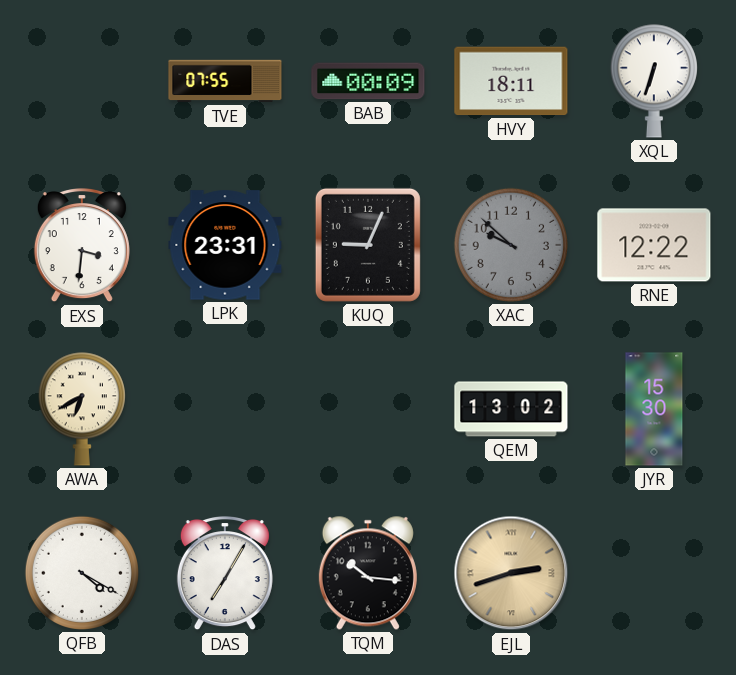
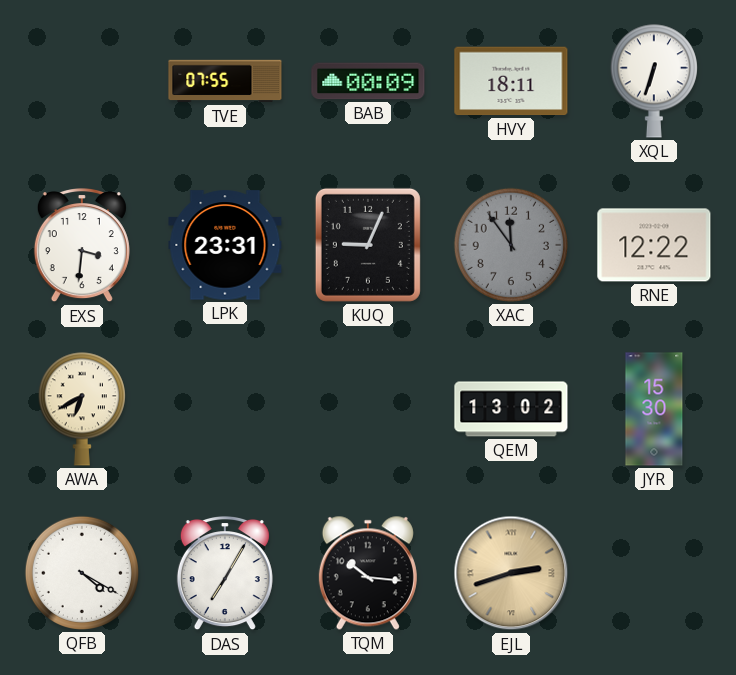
XAC: 9:52 -> 11:54 (511, 245)
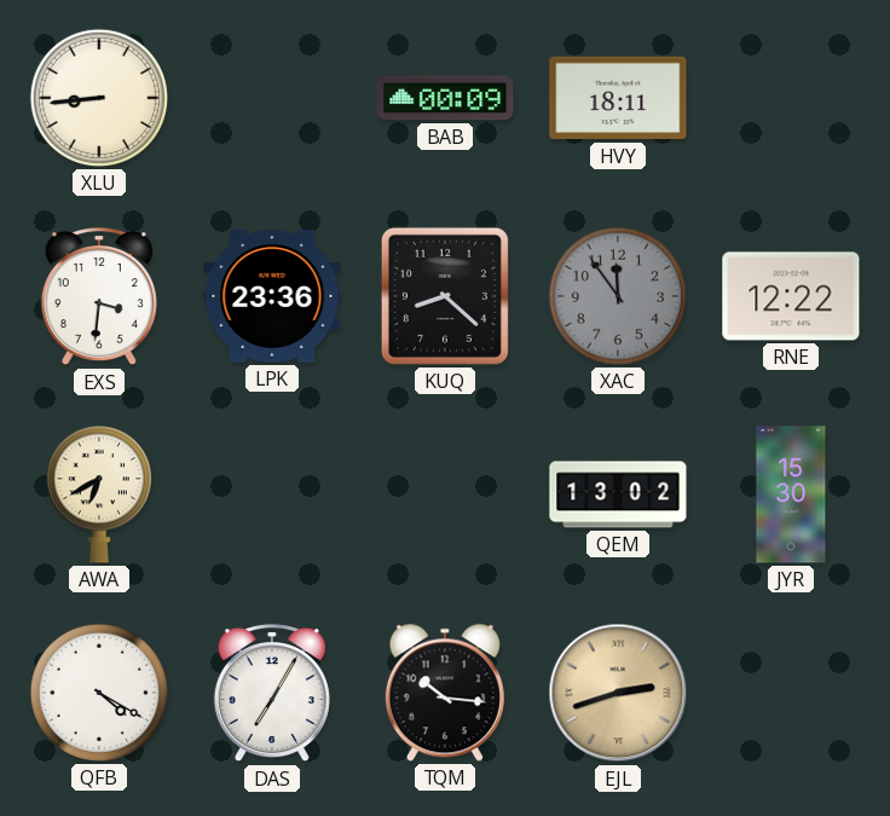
XLU: none -> 8:44 (99, 98)
TVE: 07:55 -> none (225, 81)
XQL: 6:33 -> none (654, 81)
LPK: 23:31 -> 23:36 (272, 296)
KUQ: 9:04 -> 8:22 (445, 296)
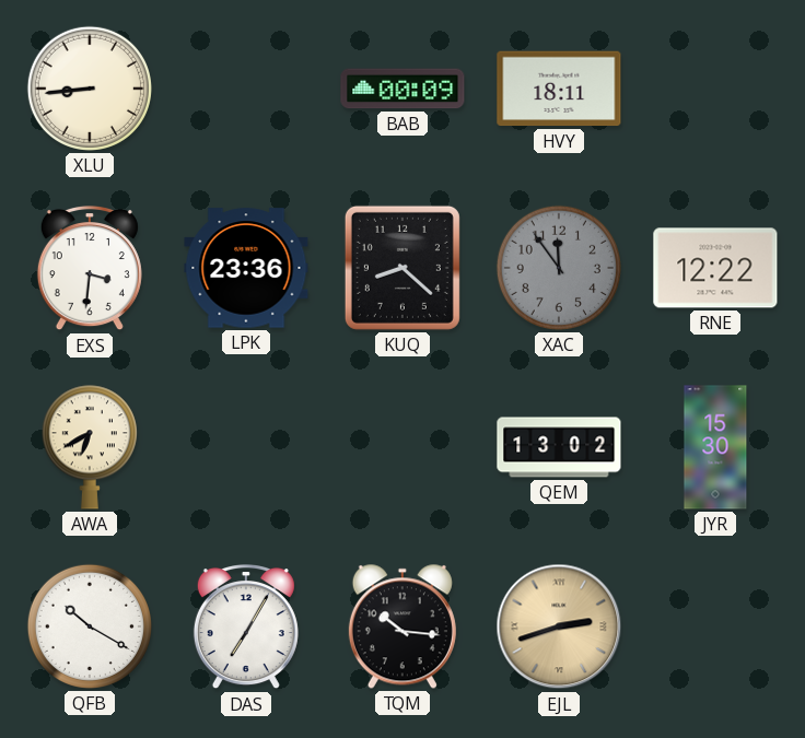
QFB: 4:20 -> 10:20 (90, 626)
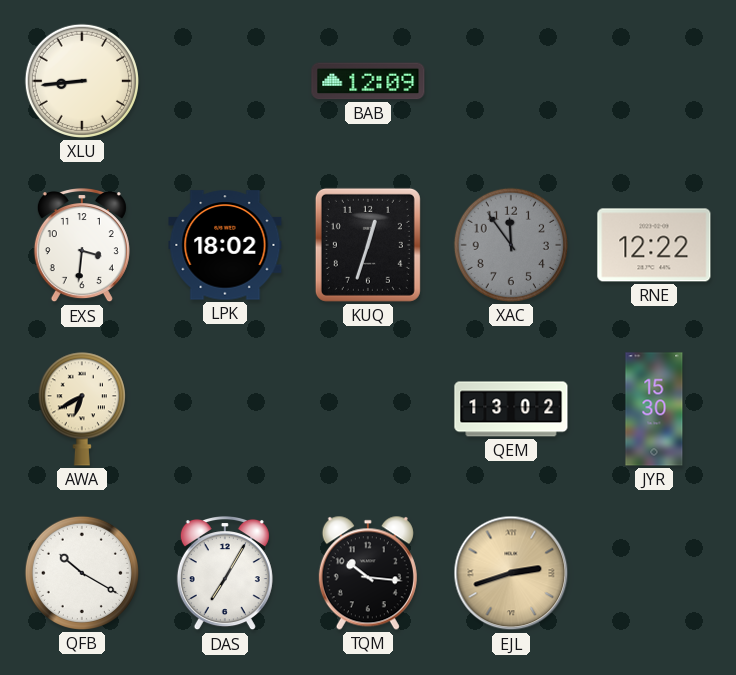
BAB: 00:09 -> 12:09 (368, 81)
HVY: 18:11 -> none (559, 89)
LPK: 23:36 -> 18:02 (225, 245)
KUQ: 8:22 -> 12:33 (368, 245)
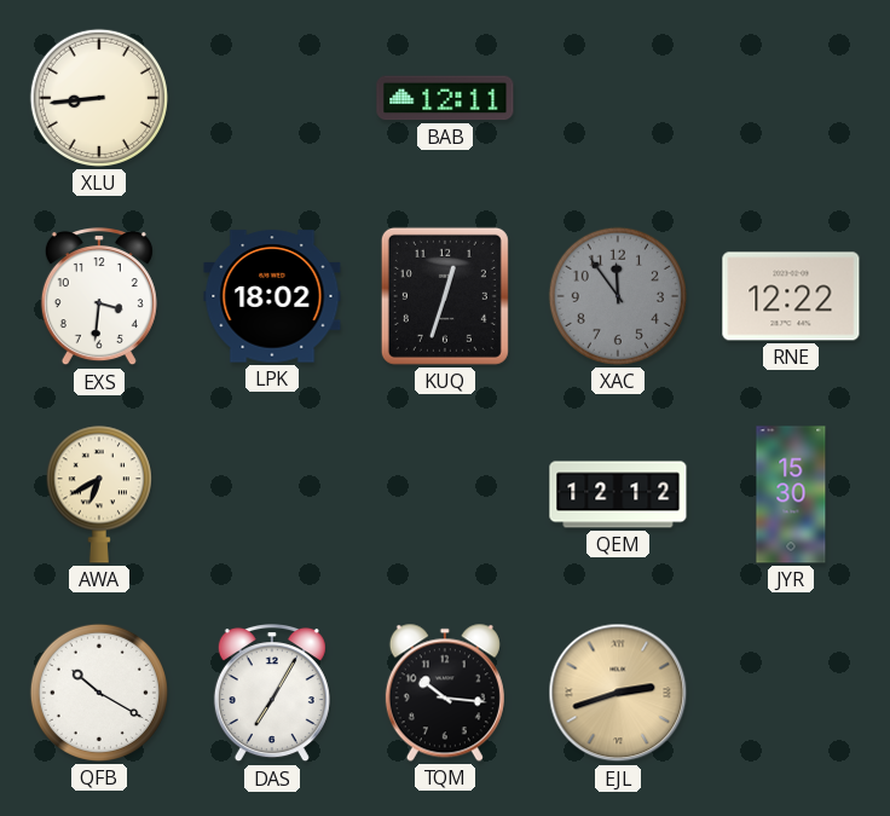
BAB: 12:09 -> 12:11 (445, 98)
QEM: 13:02 -> 12:12 (618, 494)
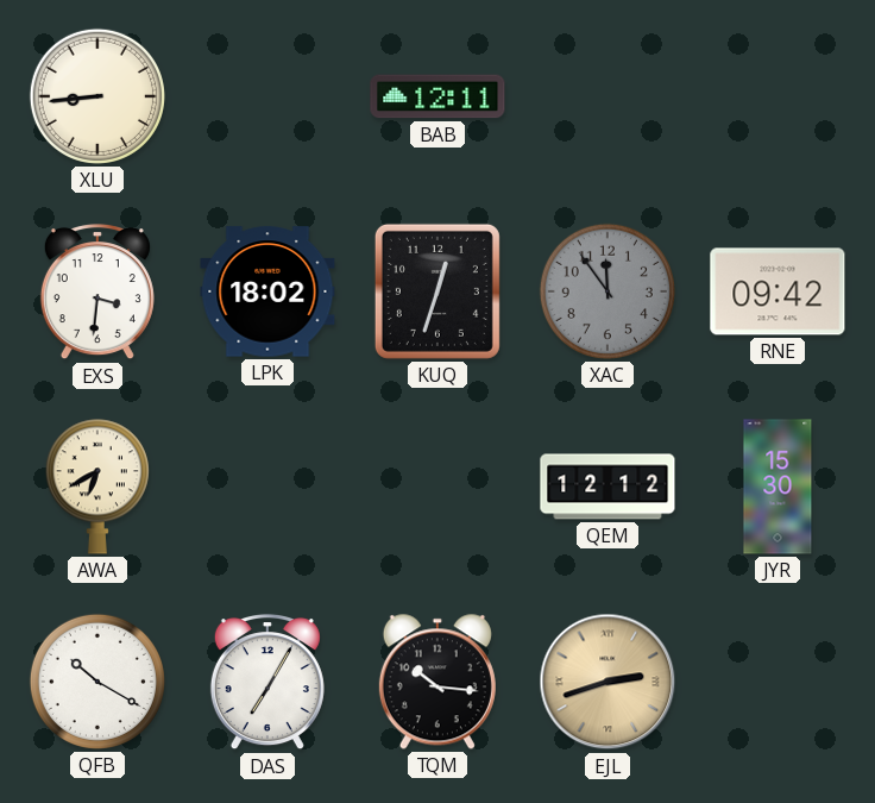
RNE: 12:22 -> 09:42 (778, 291)
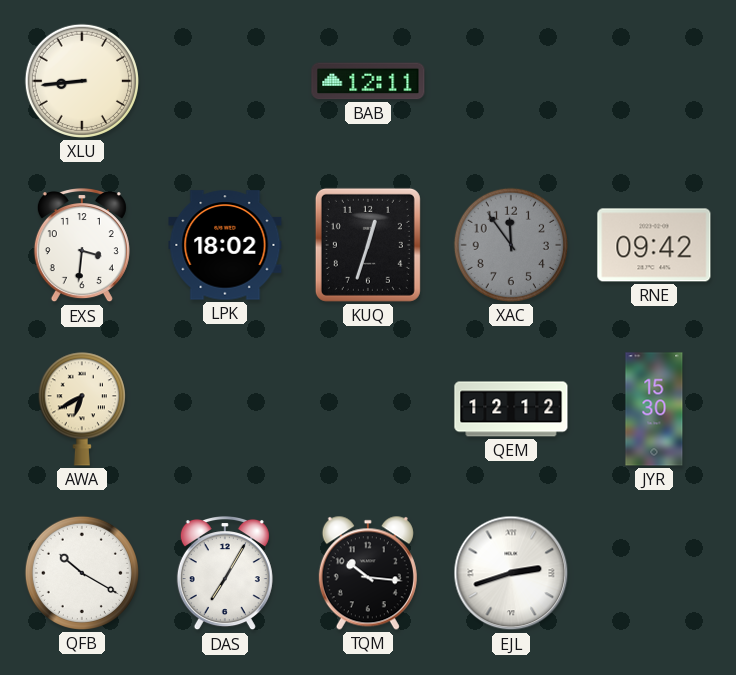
EJL dial: champagne -> white (511, 573)
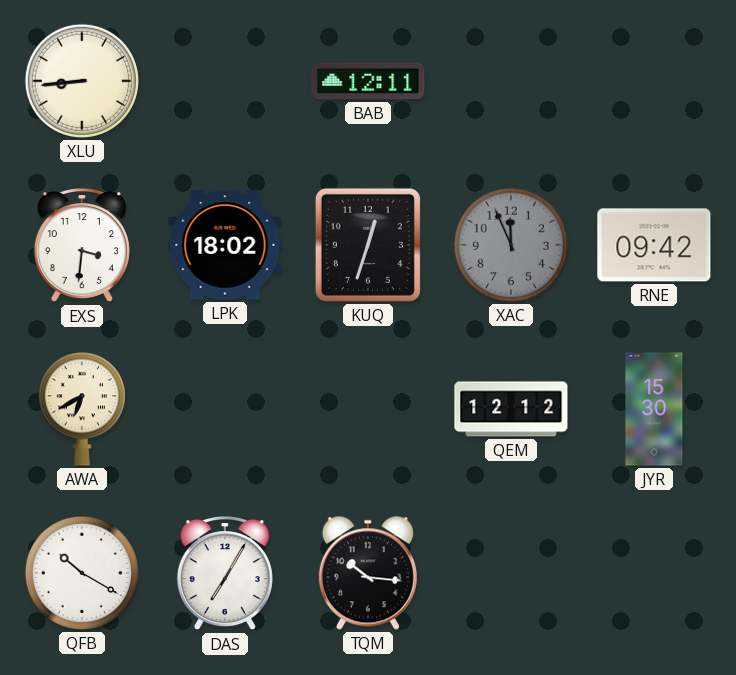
XAC: 11:54 -> 11:56 (511, 245)
EJL: 2:42 -> none (511, 573)
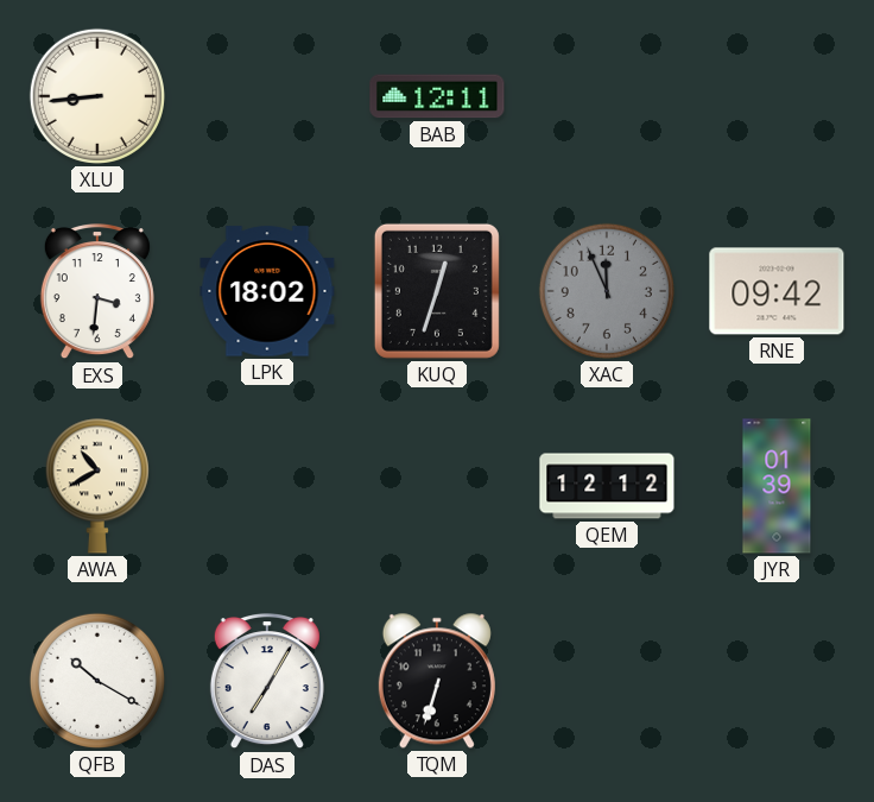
AWA: 6:40 -> 10:40 (97, 486)
JYR: 15:30 -> 01:39 (777, 486)
TQM: 10:16 -> 6:33 (437, 681)
